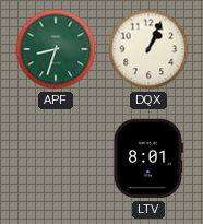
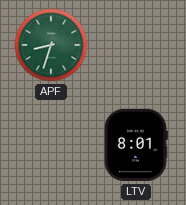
DQX: 1:04 -> none (148, 49)
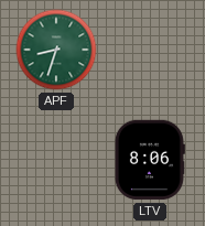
LTV: 8:01 -> 8:06 (150, 160)
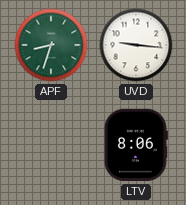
UVD: none -> 9:16 (136, 45)
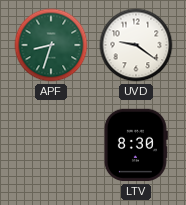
UVD: 9:16 -> 9:21 (136, 45)
LTV: 8:06 -> 8:30 (136, 145)
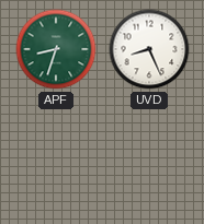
UVD: 9:21 -> 8:26 (149, 49)
LTV: 8:30 -> none (136, 145)
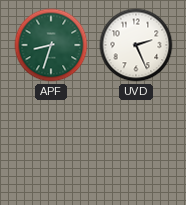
UVD: 8:26 -> 2:26 (136, 45)
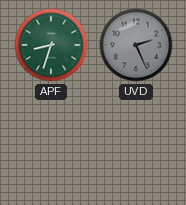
UVD dial: white -> grey (136, 45)
